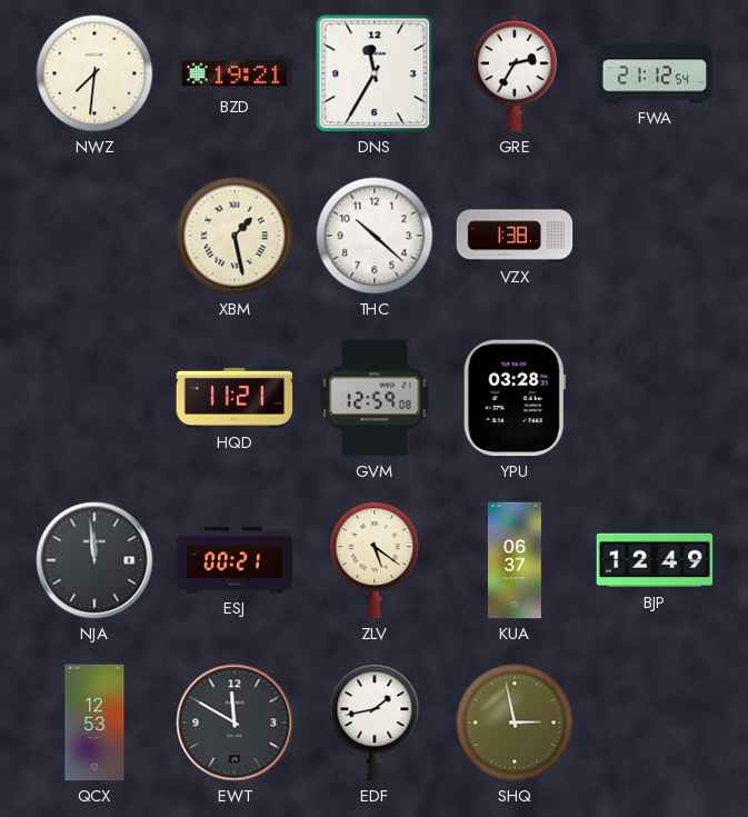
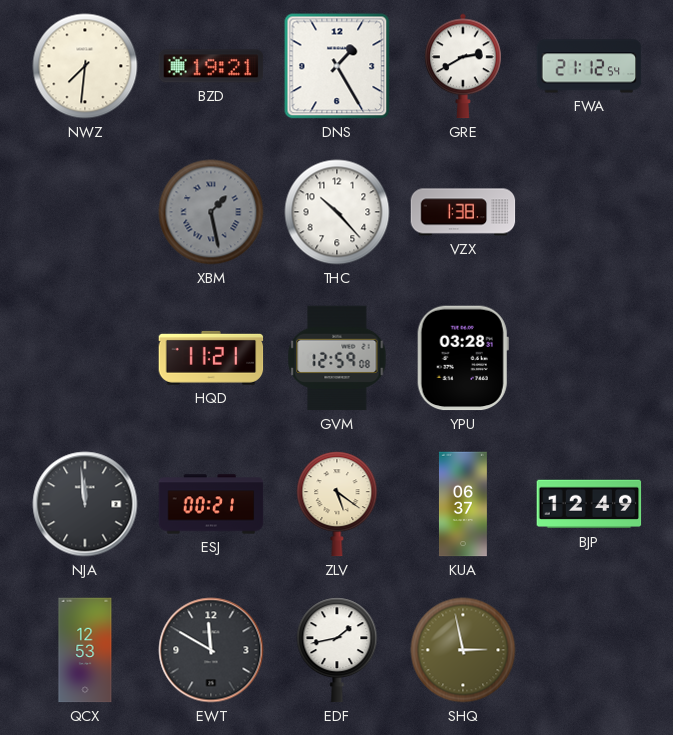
DNS: 11:35 -> 1:25 (337, 66)
GRE: 2:35 -> 2:40 (463, 66)
XBM dial: cream -> grey (211, 212)
THC: 10:22 -> 10:23 (337, 212)
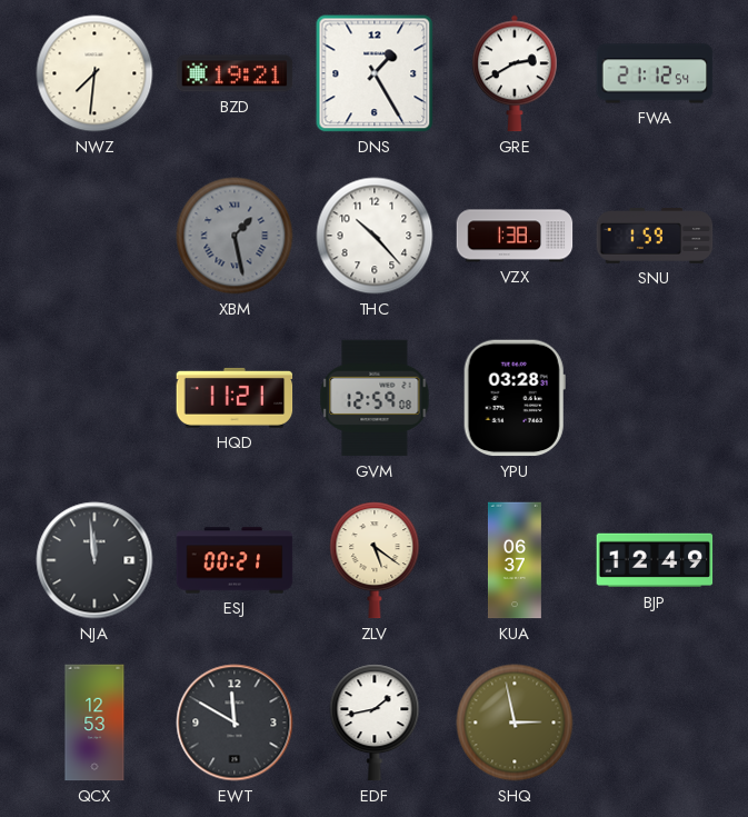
SNU: none -> 1:59 (655, 236)
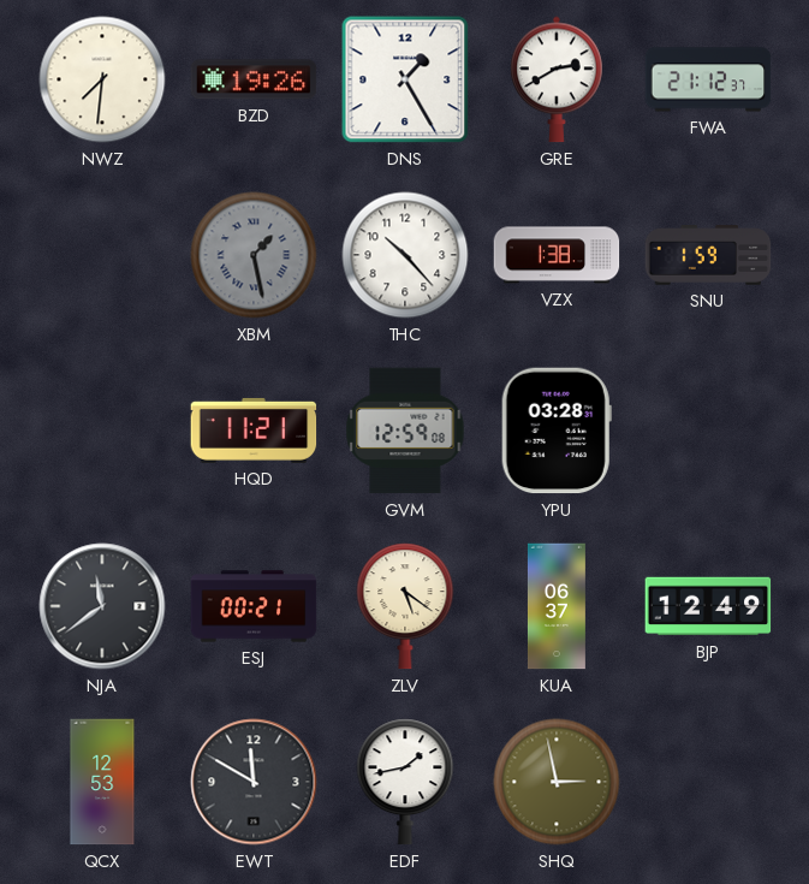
BZD: 19:21 -> 19:26 (254, 79)
FWA: 21:12:54 -> 21:12:37 (708, 79)
NJA: 11:59 -> 11:39 (102, 606)
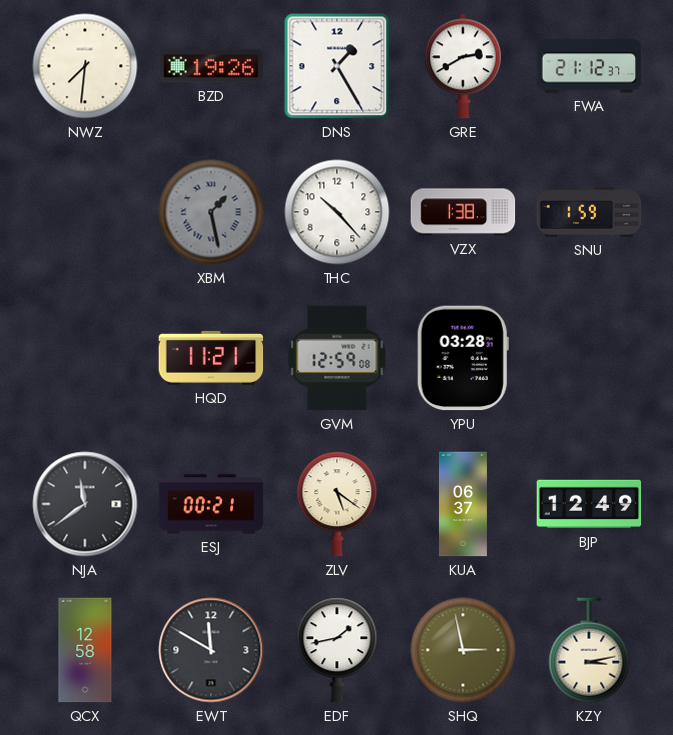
QCX: 12:53 -> 12:58 (85, 650)
KZY: none -> 3:13 (589, 650)
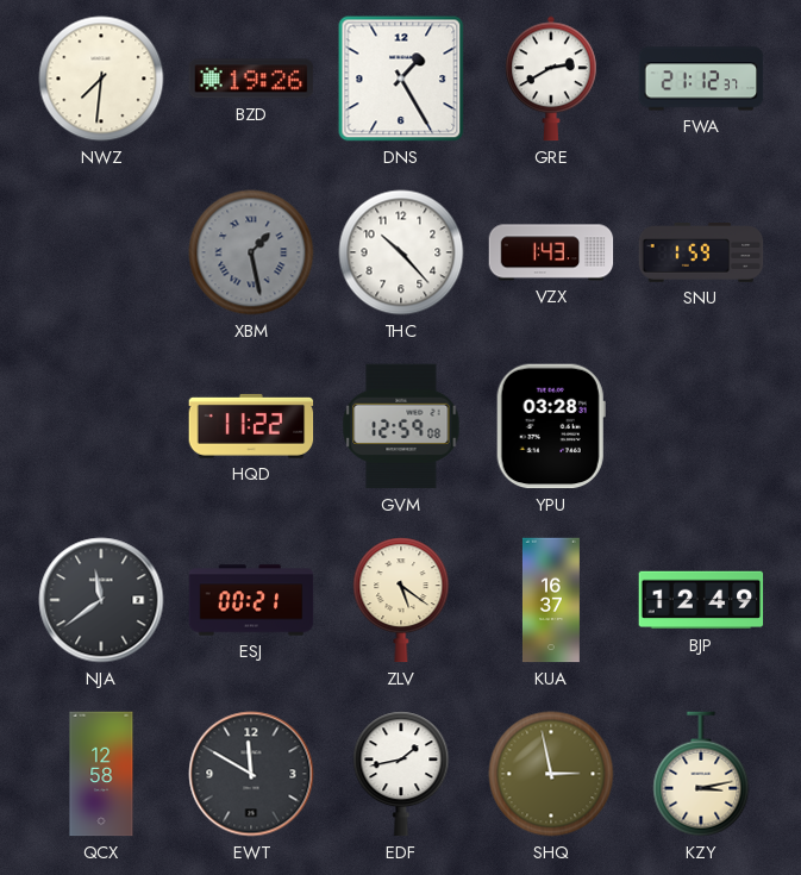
VZX: 1:38 -> 1:43 (551, 252)
HQD: 11:21 -> 11:22 (251, 426)
KUA: 06:37 -> 16:37 (551, 600)
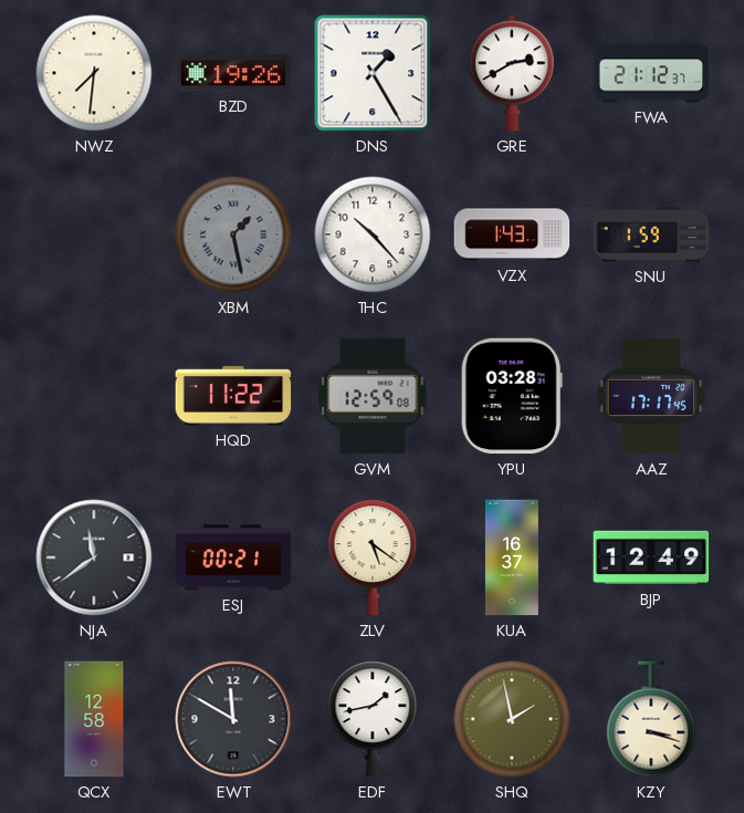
AAZ: none -> 17:17 (651, 396)
SHQ: 2:58 -> 1:58 (512, 719)
KZY: 3:13 -> 3:18 (651, 719)
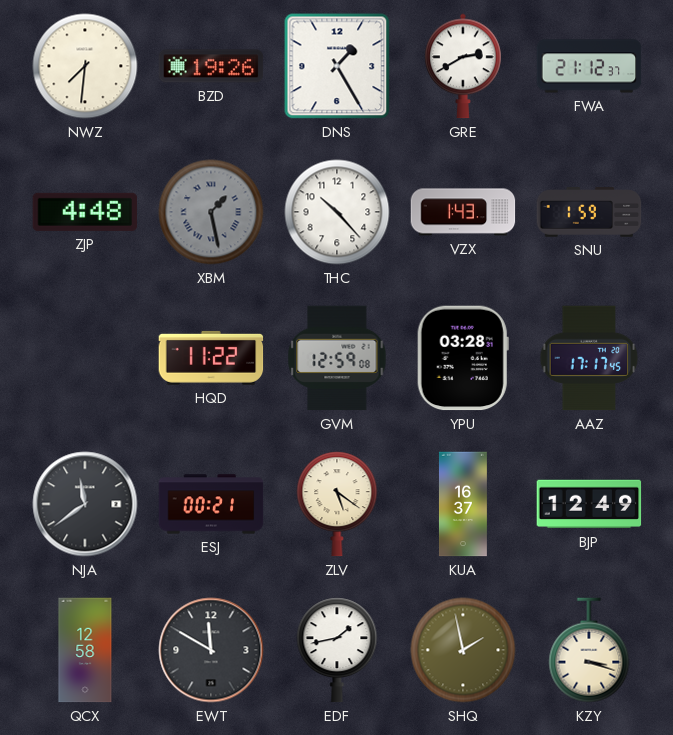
ZJP: none -> 4:48 (85, 212)
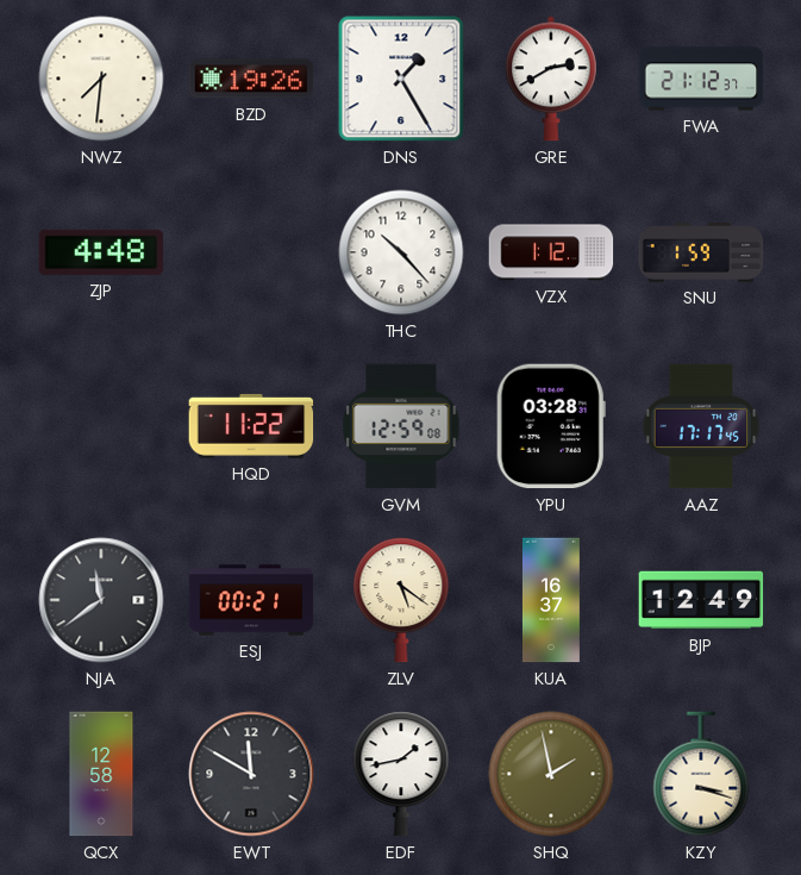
XBM: 1:28 -> none (211, 212)
VZX: 1:43 -> 1:12 (551, 252)
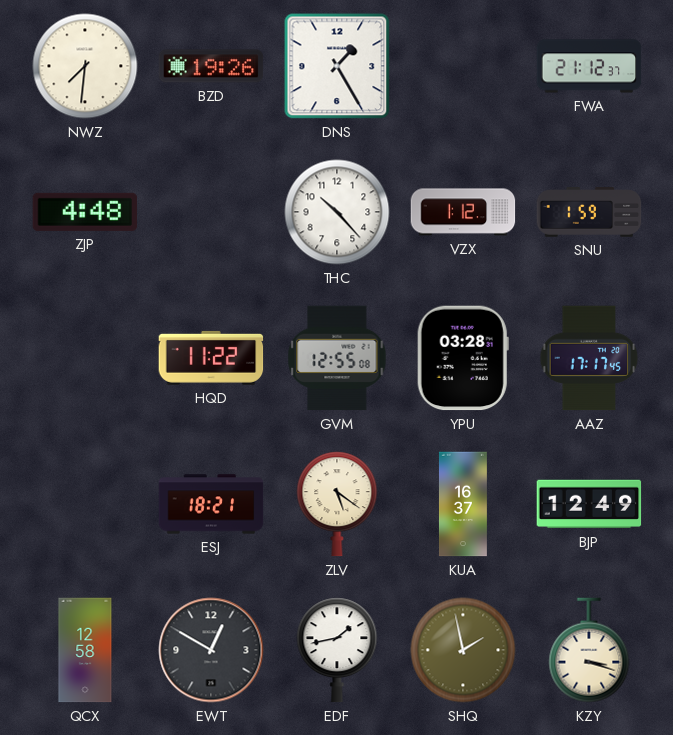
GRE: 2:40 -> none (551, 79)
GVM: 12:59 -> 12:55 (337, 358)
NJA: 11:39 -> none (101, 600)
ESJ: 00:21 -> 18:21 (211, 504)
EWT: 11:50 -> 12:50 (211, 650)
